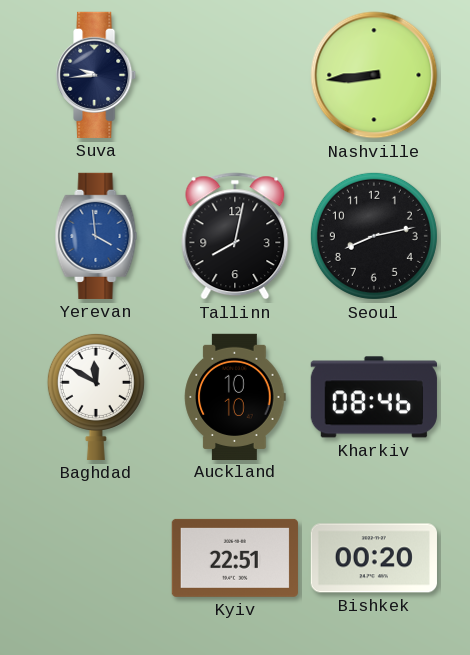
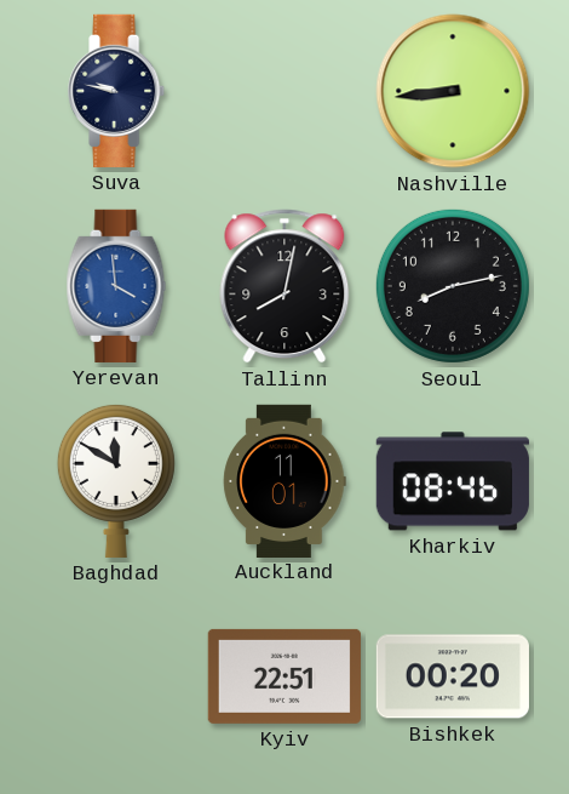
Suva: 9:44 -> 9:47 (117, 91)
Auckland: 10:10 -> 11:01 (284, 480)
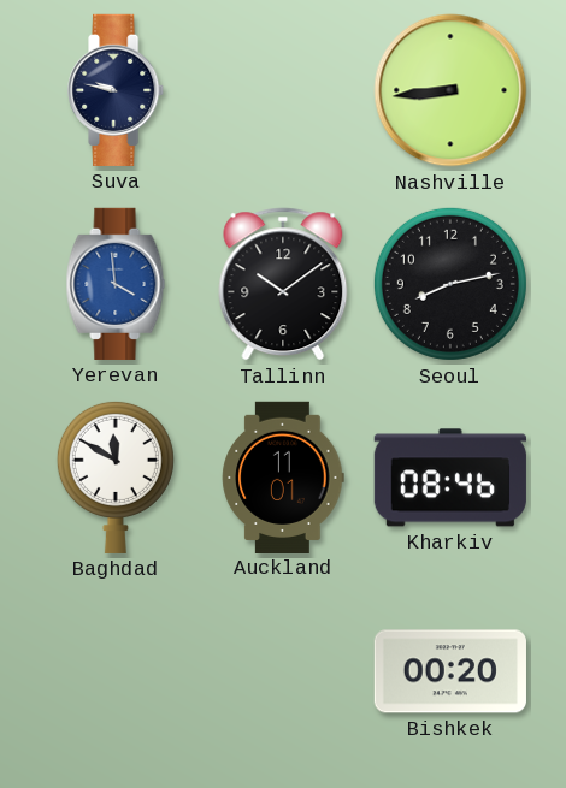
Tallinn: 8:02 -> 10:09 (283, 284)
Kyiv: 22:51 -> none (284, 676)
